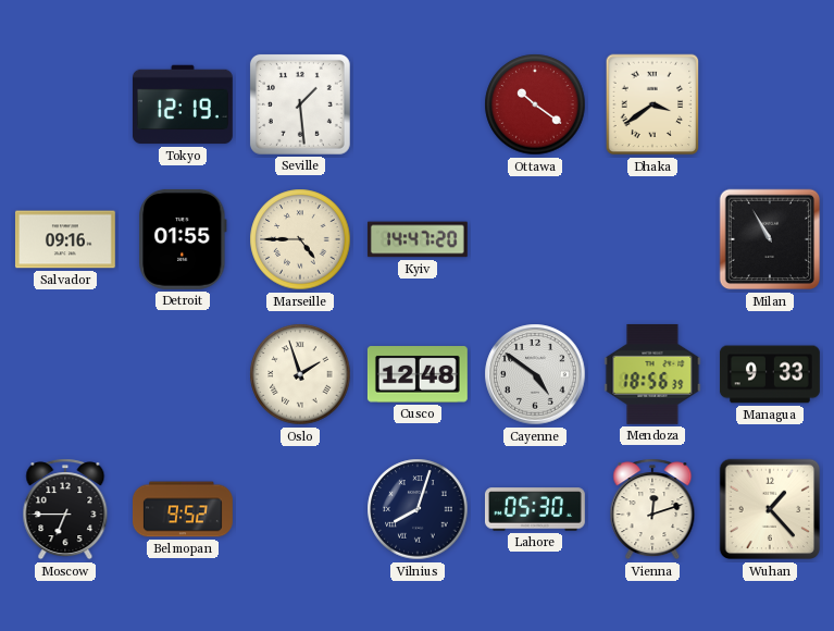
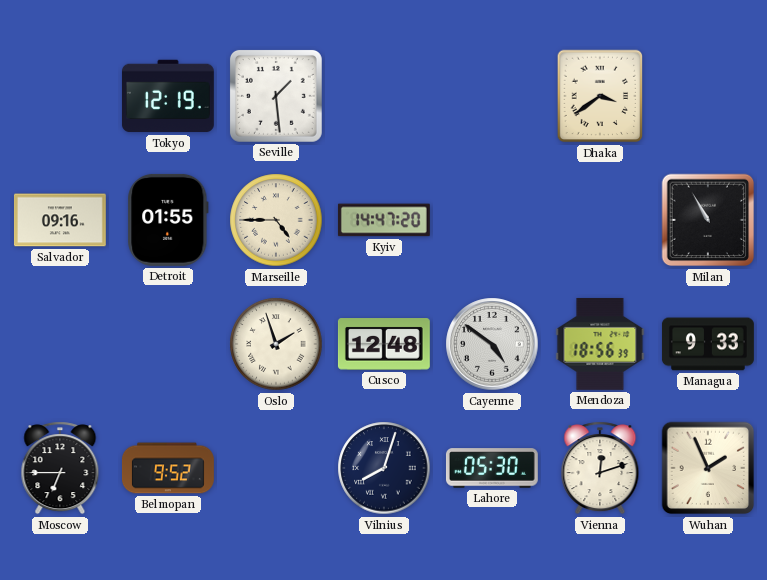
Ottawa: 10:21 -> none (535, 104)
Wuhan: 1:23 -> 1:56 (708, 468)
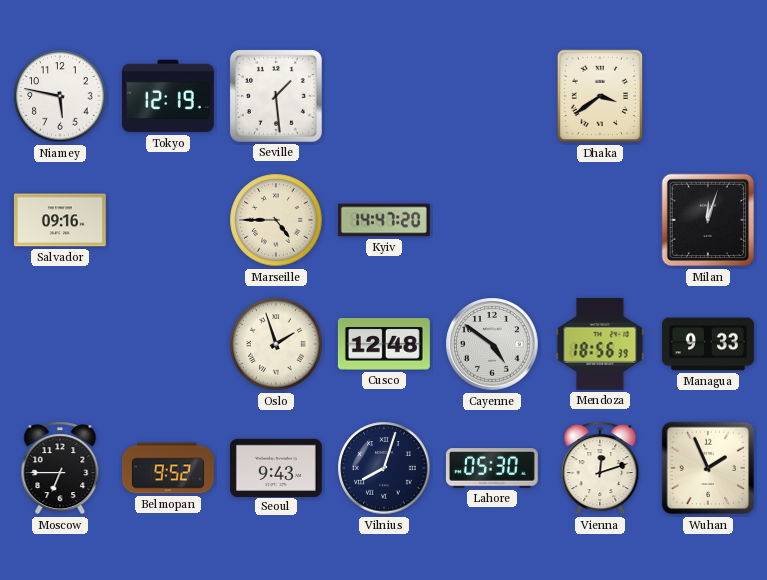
Niamey: none -> 5:47 (60, 96)
Detroit: 01:55 -> none (168, 220)
Milan: 10:55 -> 12:03 (708, 220)
Seoul: none -> 9:43 (276, 467)
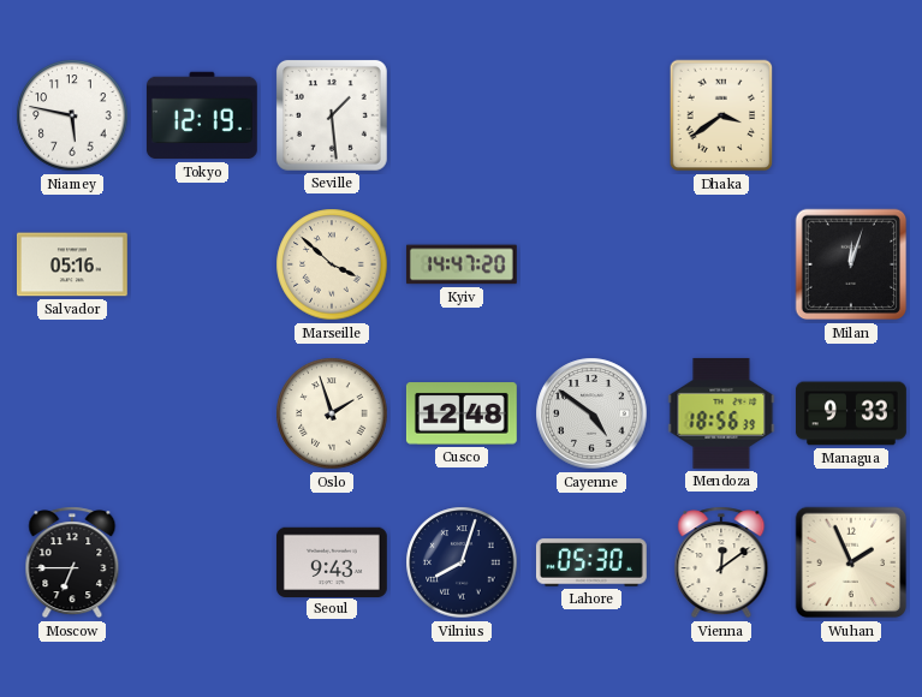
Salvador: 09:16 -> 05:16 (72, 264)
Marseille: 4:45 -> 3:52 (332, 264)
Belmopan: 9:52 -> none (168, 468)
Vienna: 12:12 -> 12:09 (721, 562)
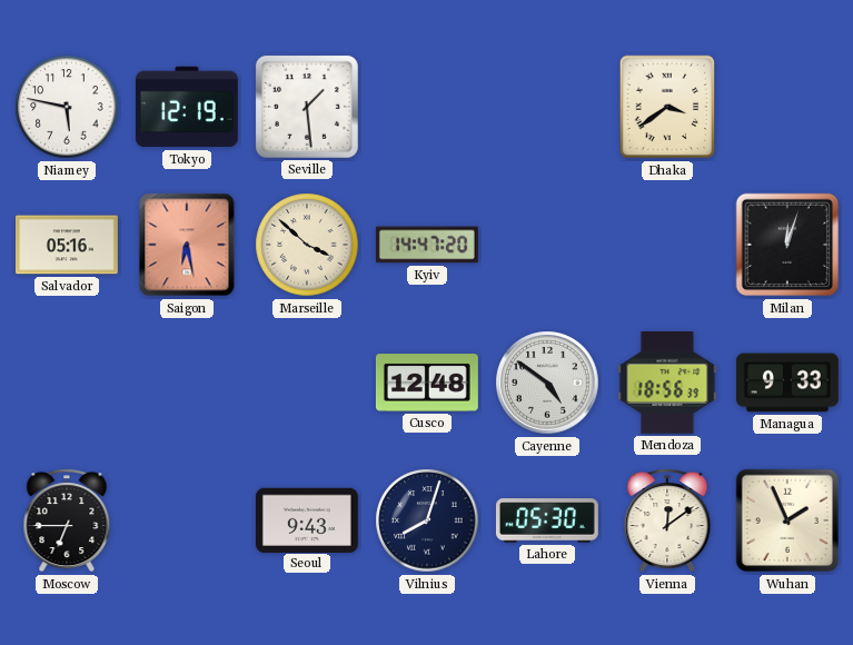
Saigon: none -> 6:28 (187, 245)
Oslo: 1:57 -> none (332, 413)
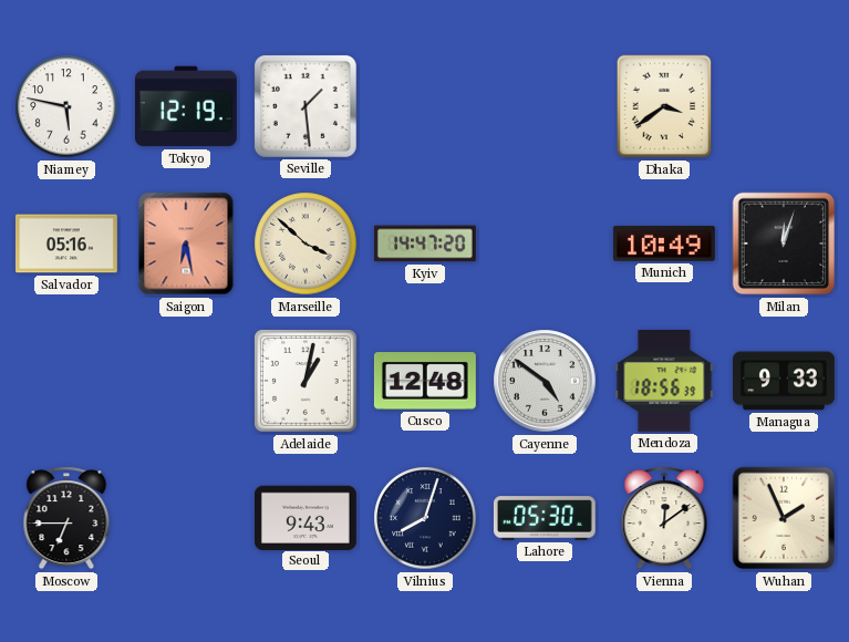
Munich: none -> 10:49 (664, 244)
Adelaide: none -> 1:02 (306, 381)
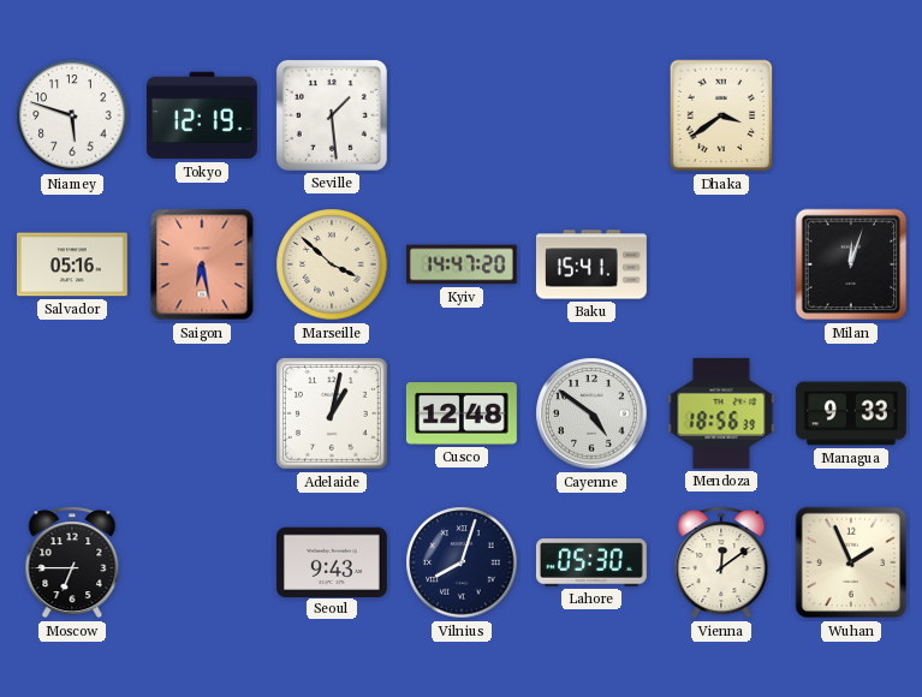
Niamey: 5:47 -> 5:48 (72, 115)
Baku: none -> 15:41 (591, 264)
Munich: 10:49 -> none (664, 244)
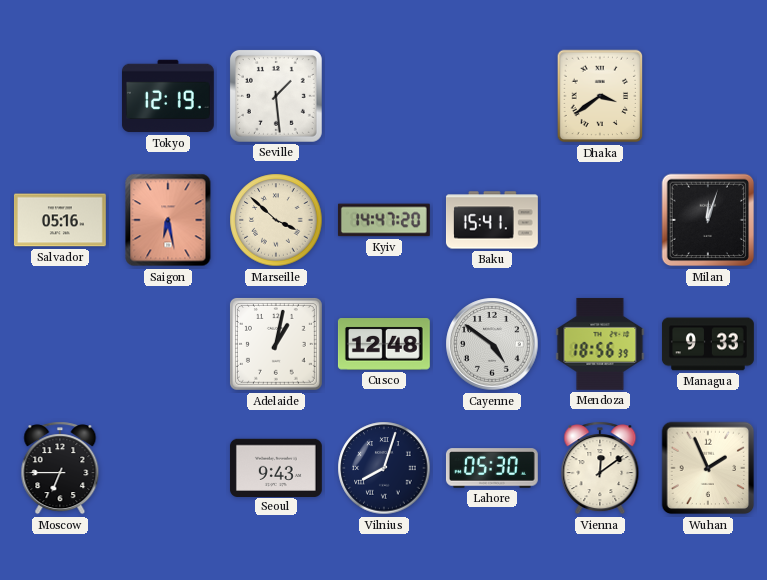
Niamey: 5:48 -> none (72, 115)
